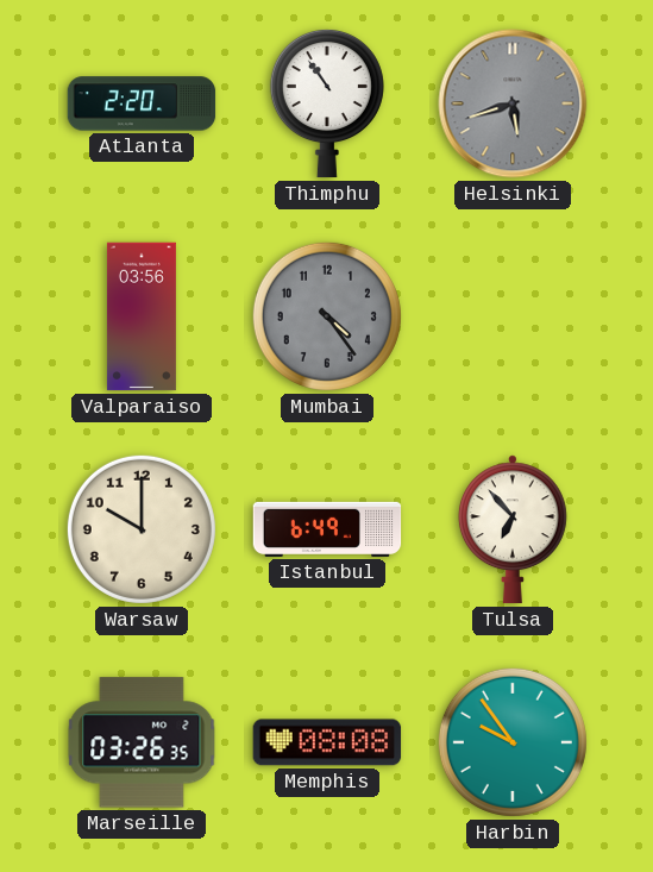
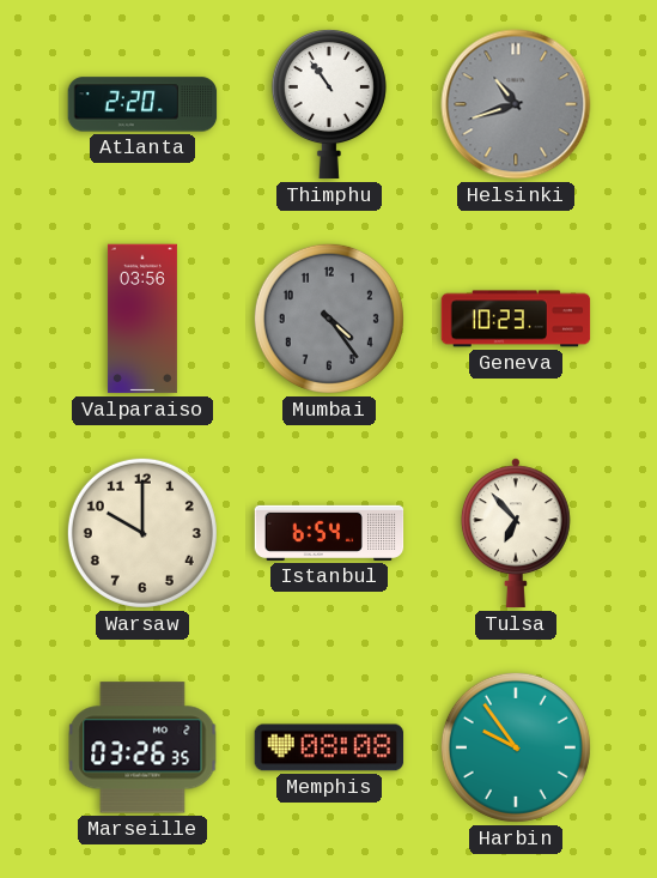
Helsinki: 5:42 -> 10:42 (516, 104)
Geneva: none -> 10:23 (516, 319)
Istanbul: 6:49 -> 6:54 (329, 533)
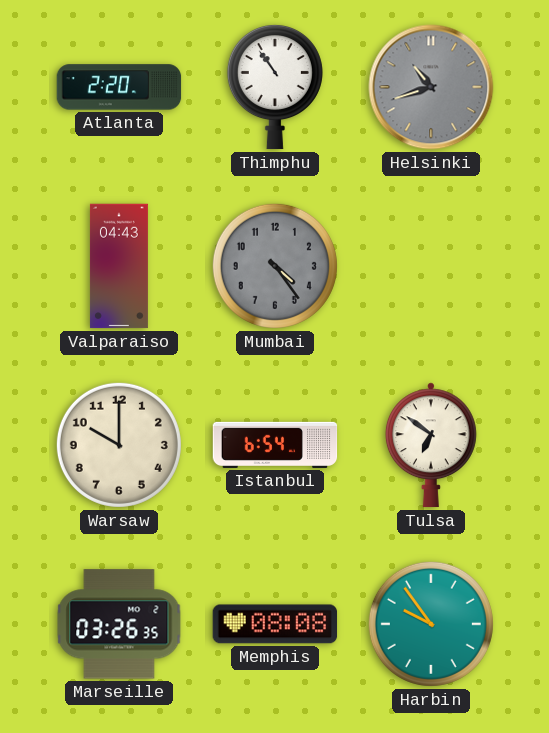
Valparaiso: 03:56 -> 04:43 (119, 266)
Geneva: 10:23 -> none (516, 319)
Tulsa: 6:53 -> 6:51 (431, 445)
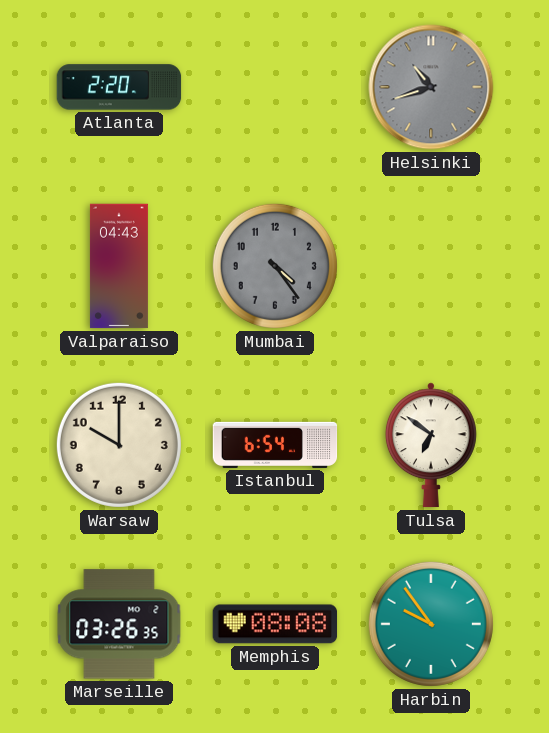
Thimphu: 10:54 -> none (275, 87)
